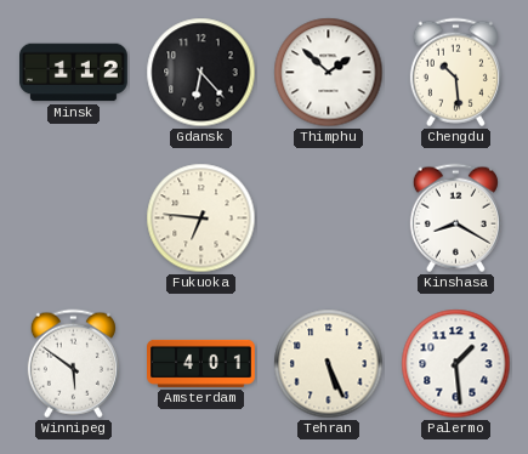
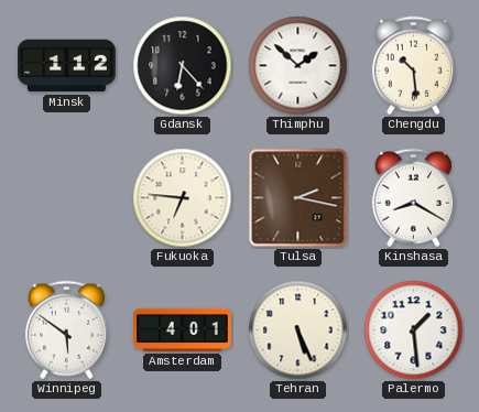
Tulsa: none -> 2:17 (298, 198)
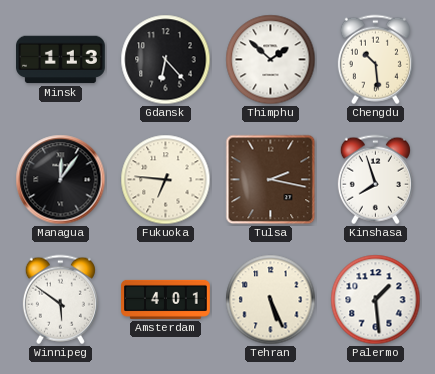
Minsk: 1:12 -> 1:13 (61, 60)
Managua: none -> 12:06 (61, 180)
Kinshasa: 8:20 -> 7:57 (375, 180)
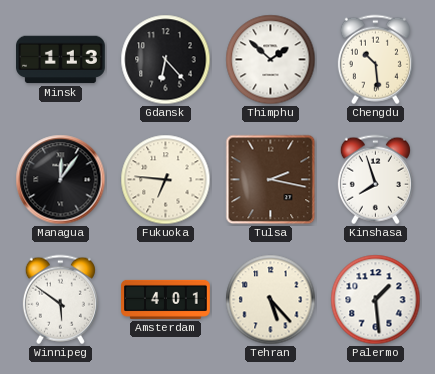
Tehran: 5:26 -> 5:23 (271, 300)
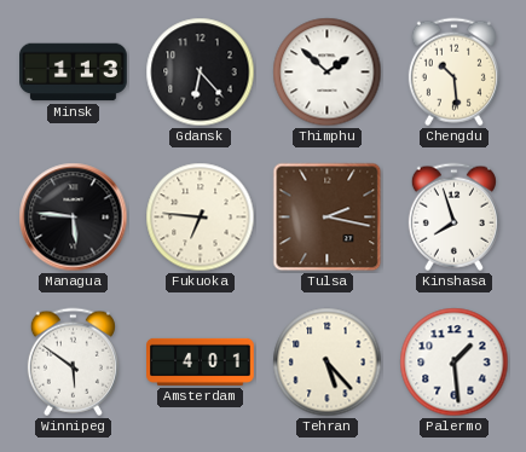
Managua: 12:06 -> 5:46 (74, 218)
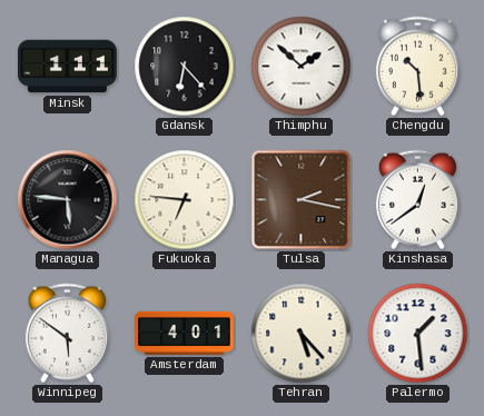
Minsk: 1:13 -> 1:11 (68, 67)
Kinshasa: 7:57 -> 12:39 (417, 200)
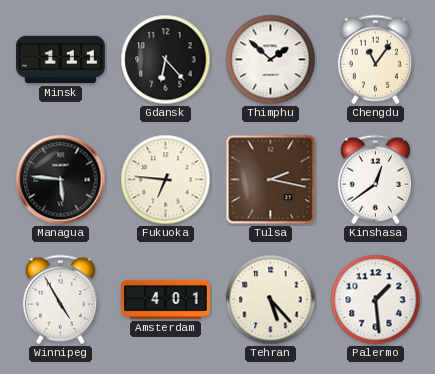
Chengdu: 10:29 -> 11:06 (375, 60)
Winnipeg: 5:51 -> 4:55 (60, 300)
